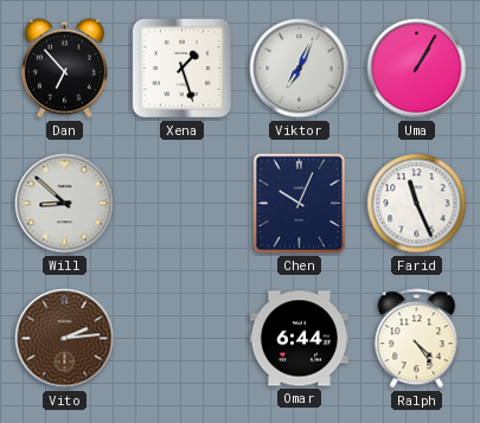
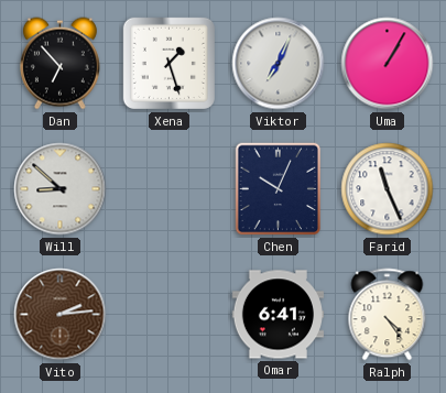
Omar: 6:44 -> 6:41 (278, 315)
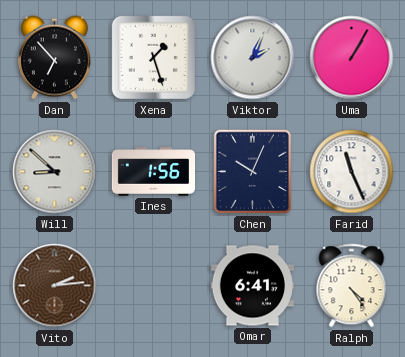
Viktor: 7:04 -> 2:04 (253, 58)
Ines: none -> 1:56 (153, 172)
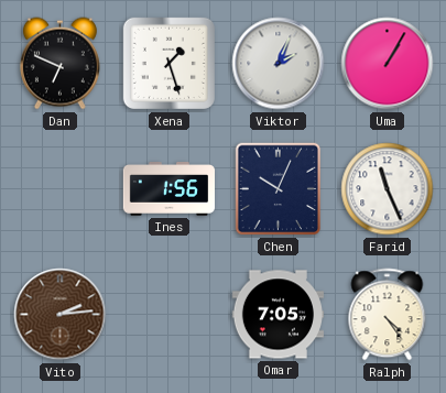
Dan: 6:53 -> 6:49 (59, 64)
Will: 8:52 -> none (55, 172)
Omar: 6:41 -> 7:05 (278, 315)
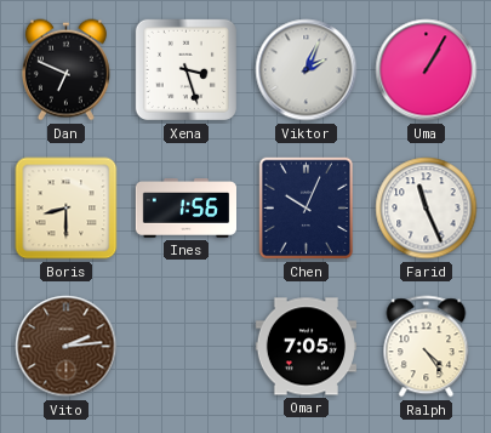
Xena: 1:27 -> 3:27 (185, 69)
Boris: none -> 8:30 (67, 209)
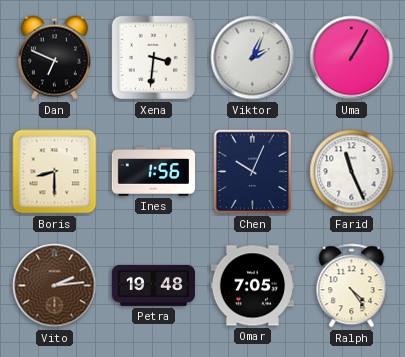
Xena: 3:27 -> 3:31 (153, 57)
Petra: none -> 19:48 (153, 285)
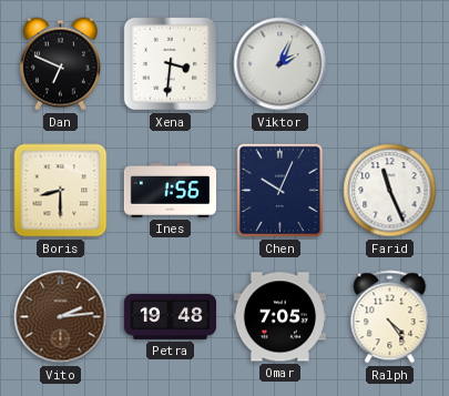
Uma: 1:05 -> none (352, 58)
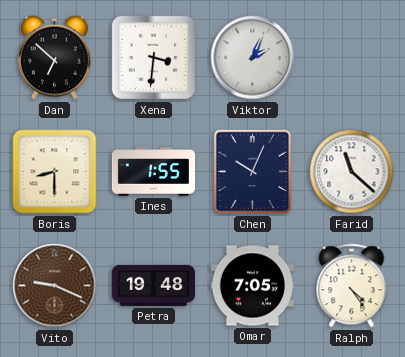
Dan: 6:49 -> 6:52 (54, 58)
Ines: 1:56 -> 1:55 (153, 172)
Farid: 11:26 -> 11:22 (352, 172)
Vito: 2:14 -> 9:19 (55, 286)
